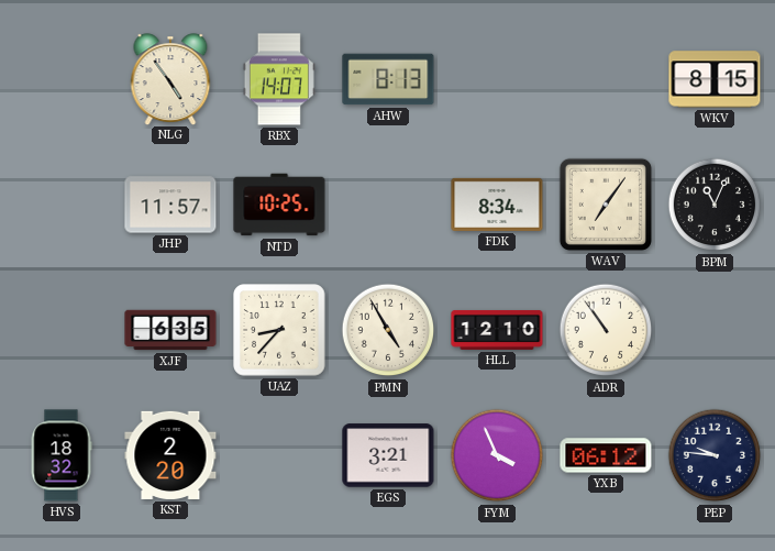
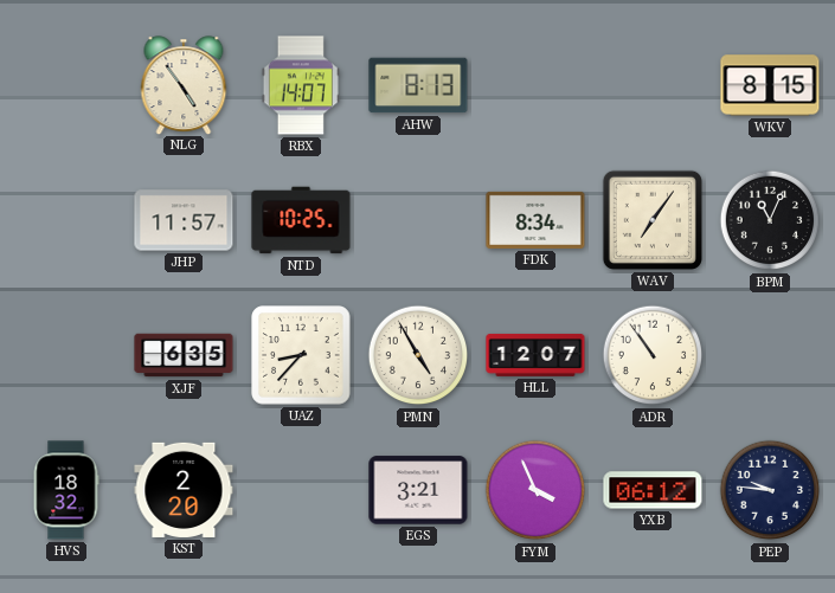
HLL: 12:10 -> 12:07 (535, 355)
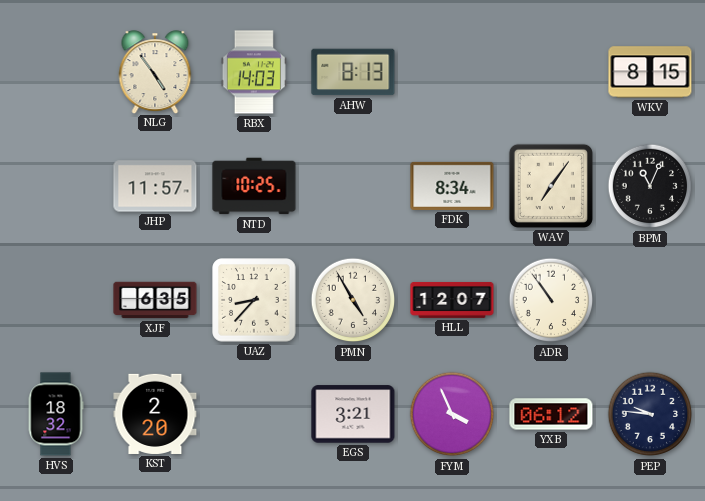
RBX: 14:07 -> 14:03 (254, 72)
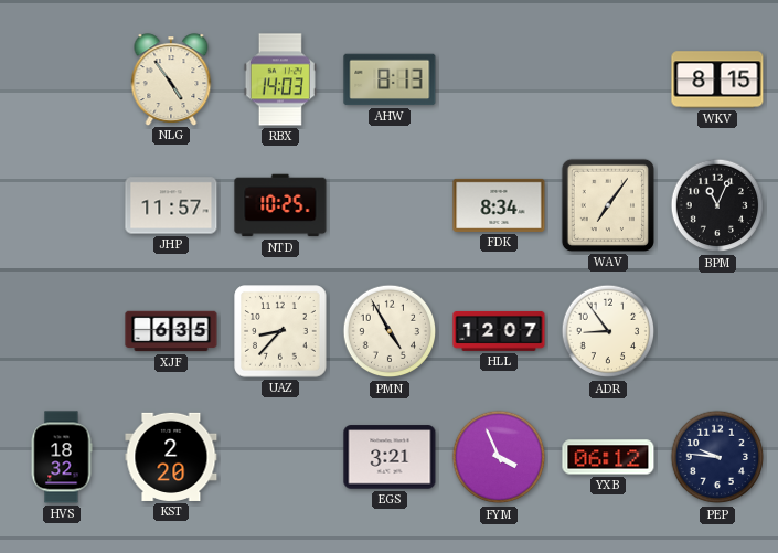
ADR: 10:54 -> 8:54 (608, 331)
